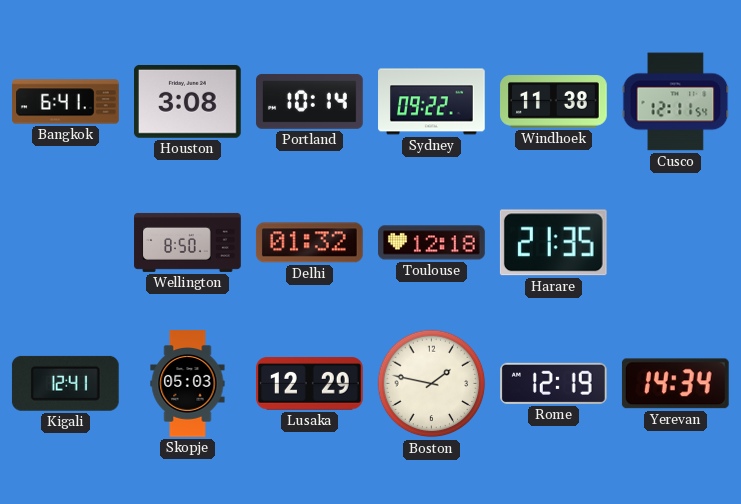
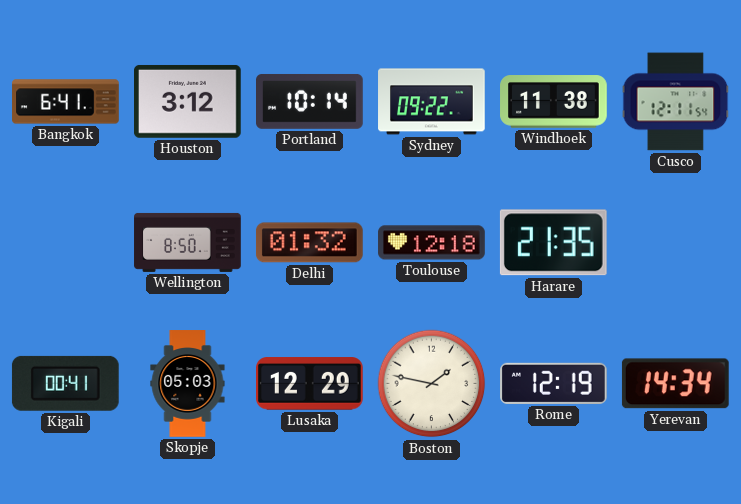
Houston: 3:08 -> 3:12 (188, 101)
Kigali: 12:41 -> 00:41 (65, 383)
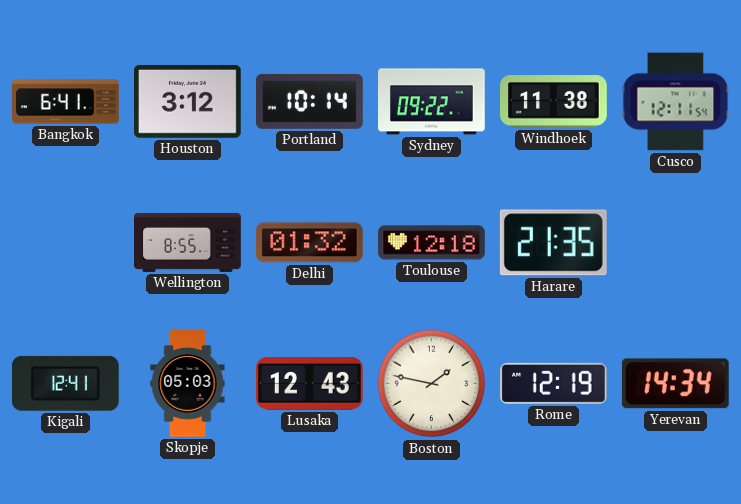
Wellington: 8:50 -> 8:55 (188, 242)
Kigali: 00:41 -> 12:41 (65, 383)
Lusaka: 12:29 -> 12:43 (310, 384)
